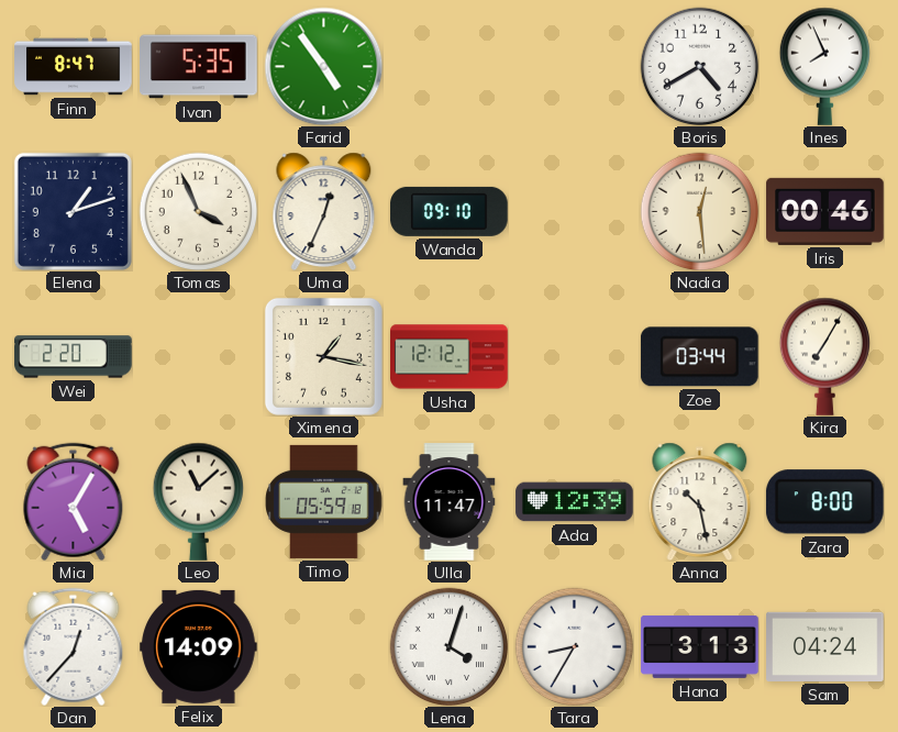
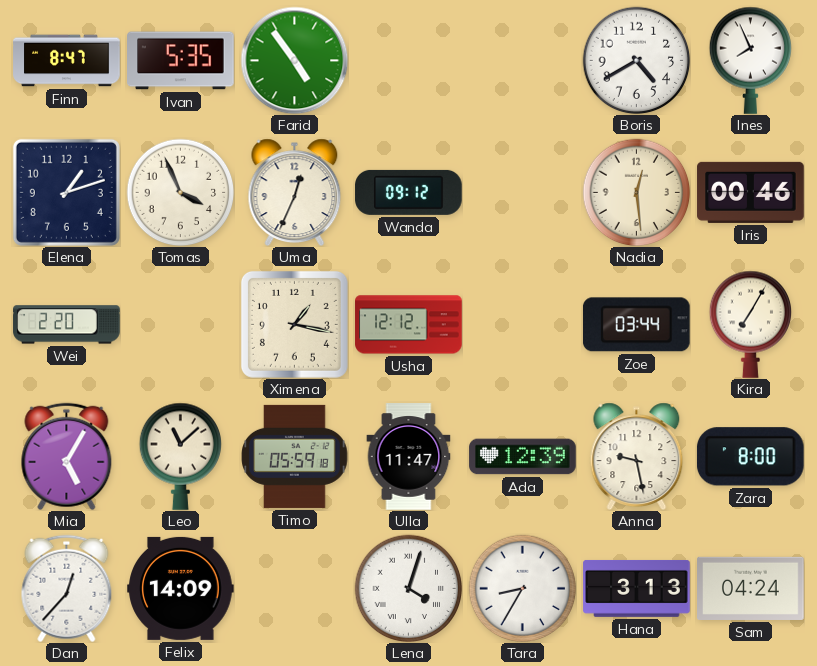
Wanda: 09:10 -> 09:12 (409, 192)
Anna: 10:28 -> 9:28 (637, 456)
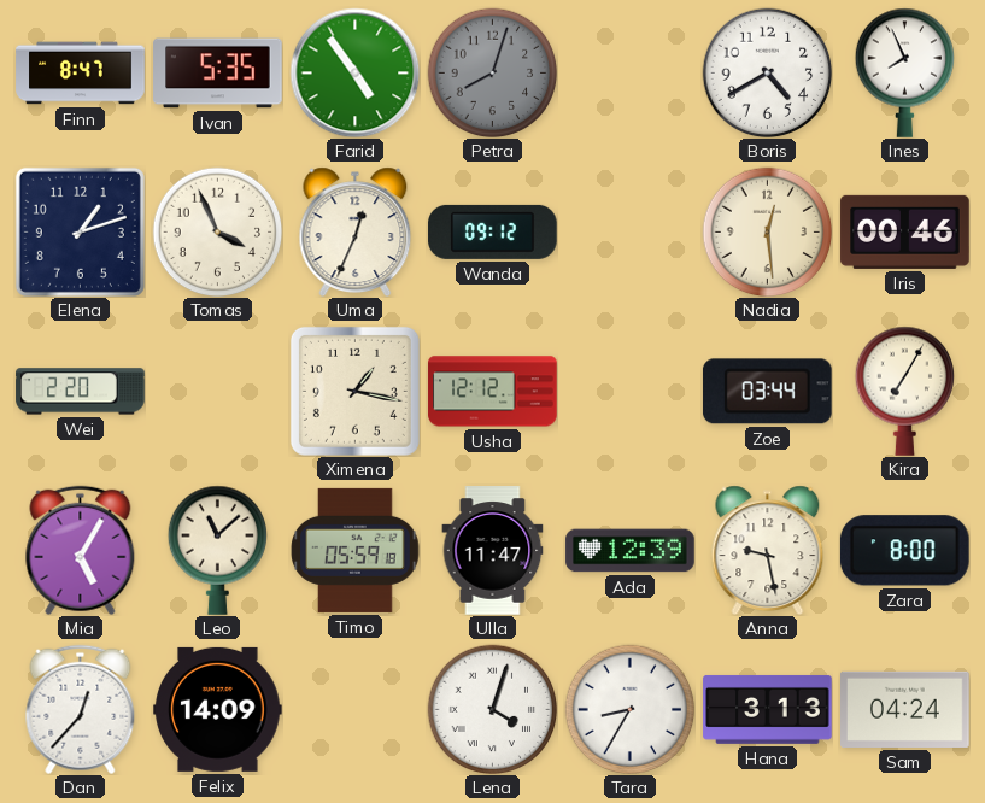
Petra: none -> 8:03 (492, 72)
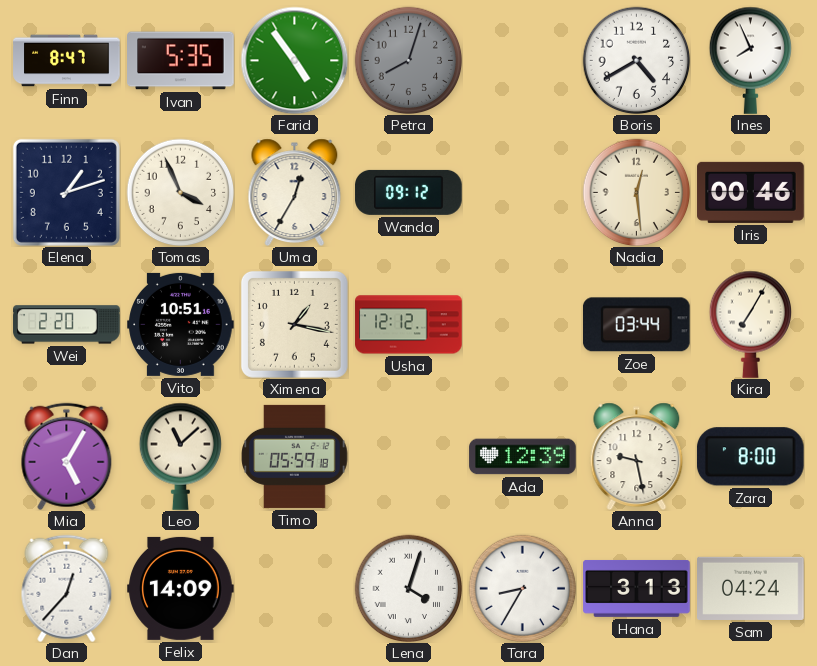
Uma: 12:34 -> 12:35 (295, 192)
Vito: none -> 10:51 (181, 324)
Ulla: 11:47 -> none (493, 551)
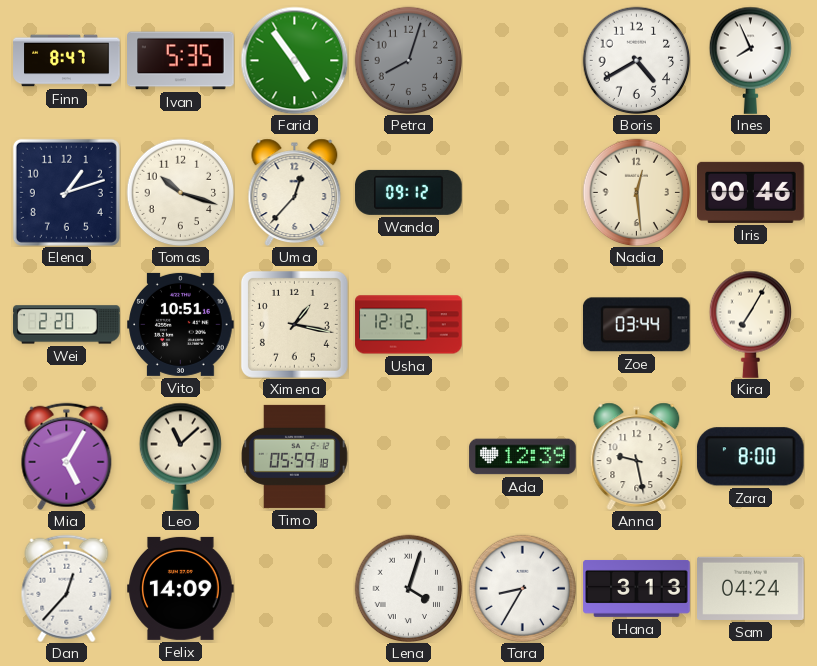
Tomas: 3:56 -> 10:18 (180, 192)
Uma: 12:35 -> 12:37 (295, 192)
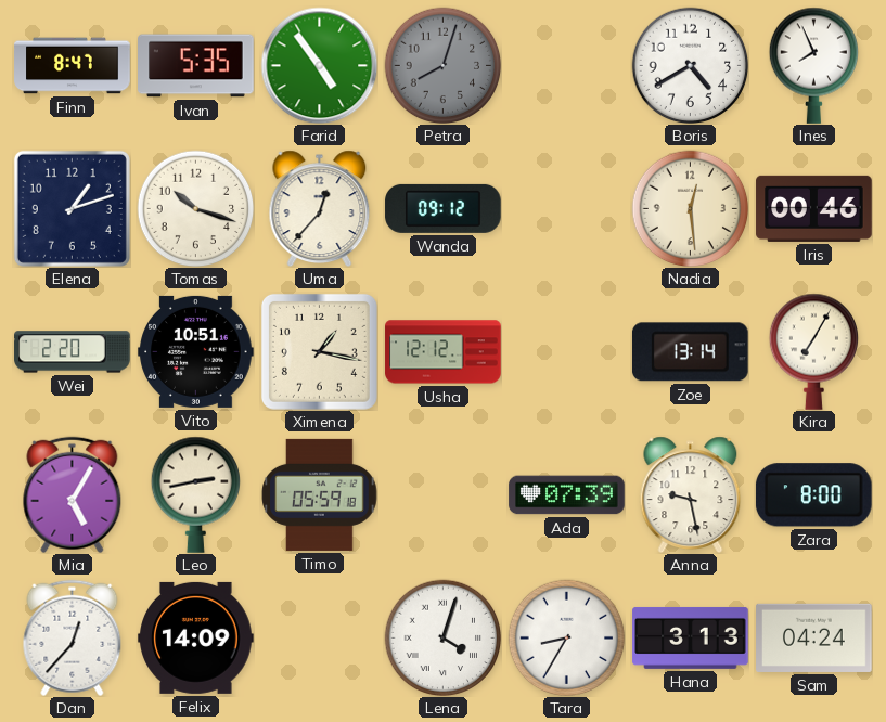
Zoe: 03:44 -> 13:14 (690, 352)
Leo: 11:08 -> 2:43 (196, 494)
Ada: 12:39 -> 07:39 (567, 495)
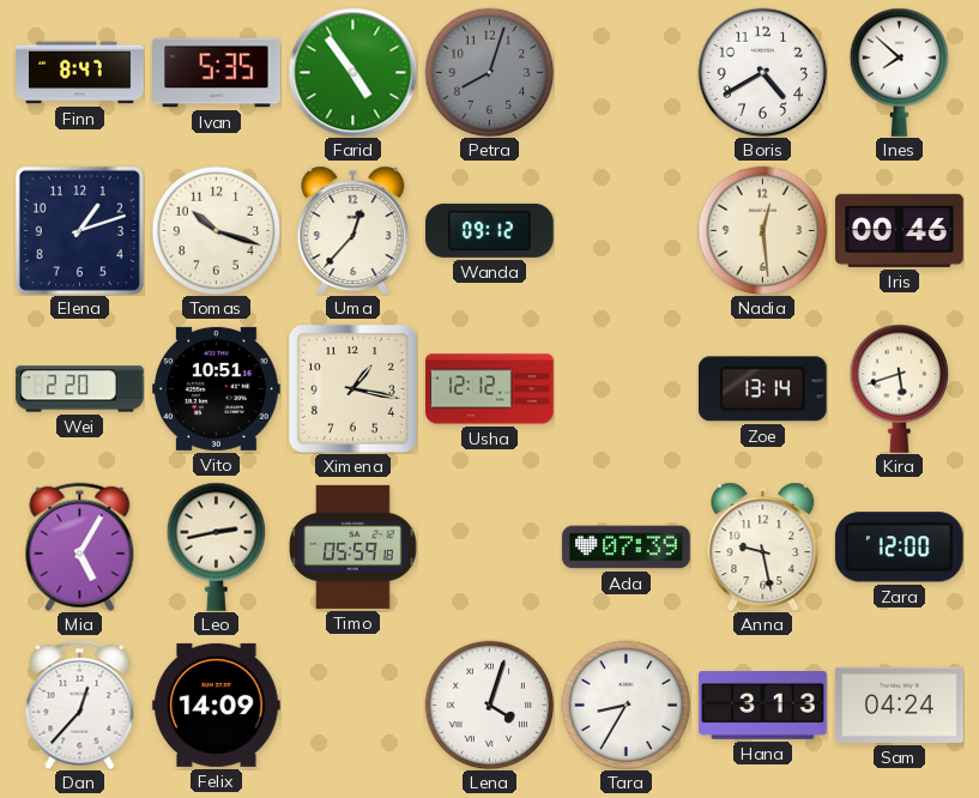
Ines: 7:56 -> 7:52 (900, 72)
Kira: 7:05 -> 5:42 (900, 388)
Zara: 8:00 -> 12:00 (899, 548)
